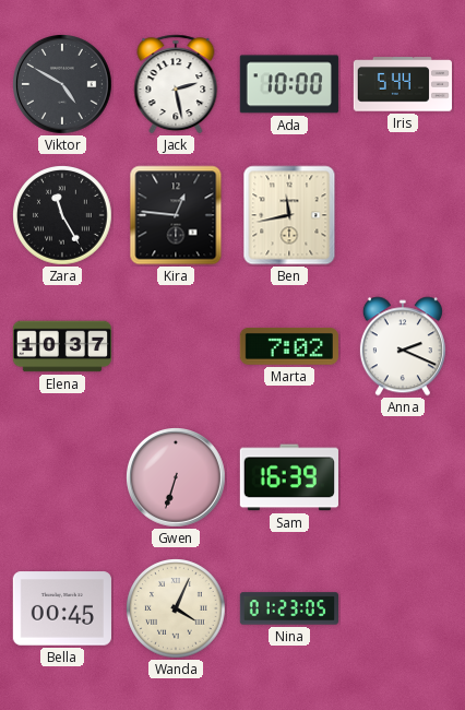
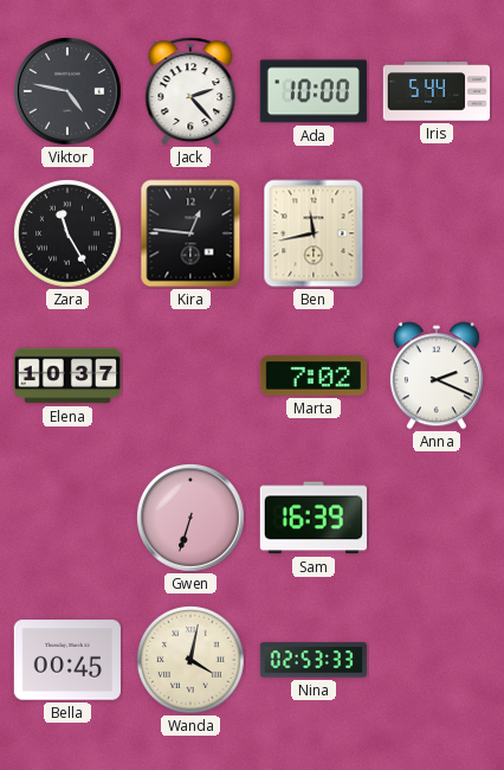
Viktor: 4:50 -> 4:47 (69, 92)
Jack: 2:28 -> 2:23 (190, 91)
Wanda: 4:04 -> 4:02 (192, 661)
Nina: 01:23 -> 02:53 (312, 660)
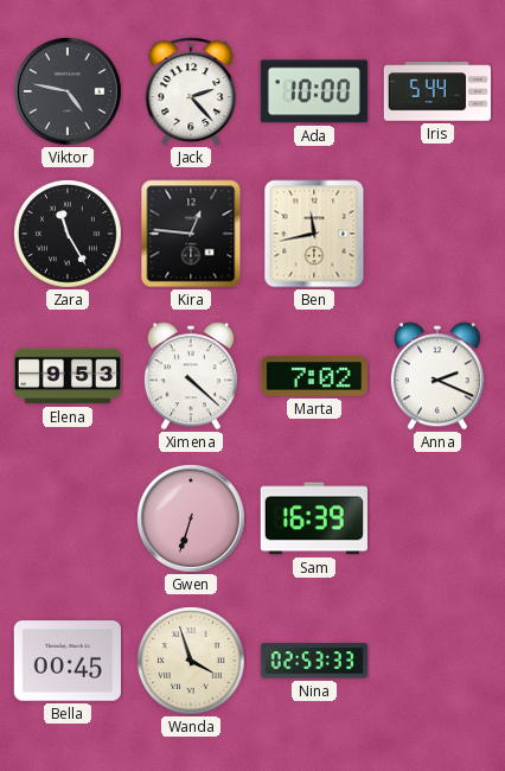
Elena: 10:37 -> 9:53 (66, 376)
Ximena: none -> 4:22 (191, 376)
Wanda: 4:02 -> 3:57 (192, 662)
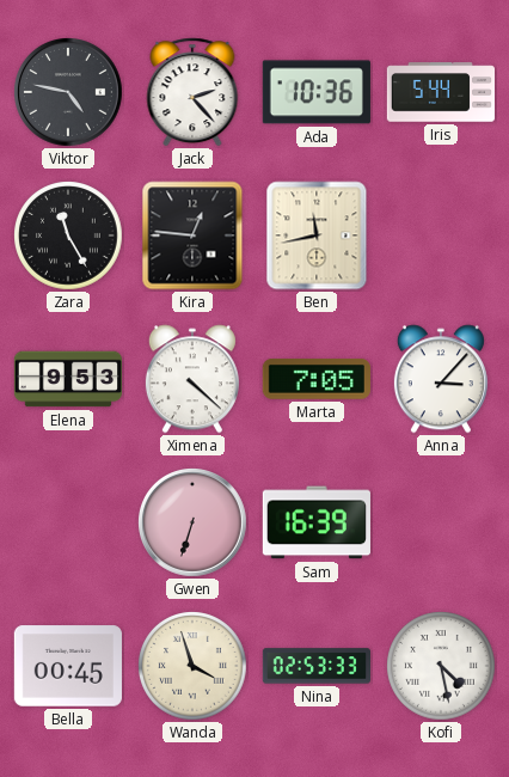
Ada: 10:00 -> 10:36 (317, 92)
Marta: 7:02 -> 7:05 (317, 380)
Anna: 2:19 -> 3:07 (441, 379)
Kofi: none -> 4:28 (442, 667)
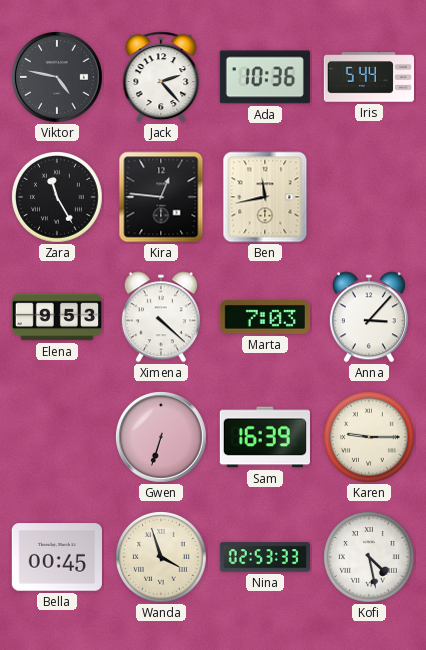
Marta: 7:05 -> 7:03 (265, 318)
Karen: none -> 9:15 (370, 438)
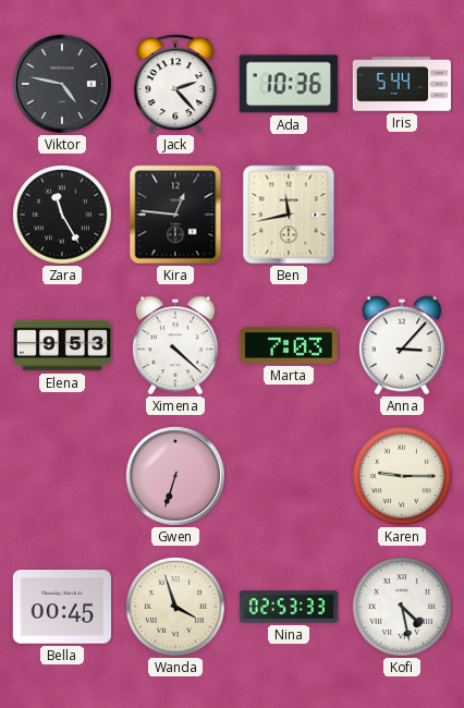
Sam: 16:39 -> none (265, 437)
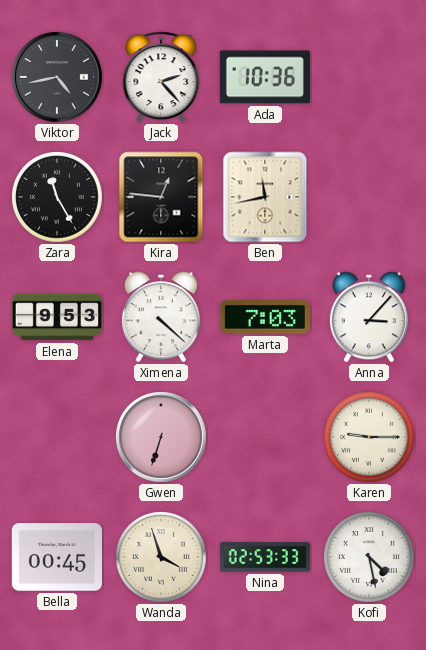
Viktor: 4:47 -> 4:43 (58, 78)
Iris: 5:44 -> none (401, 84)
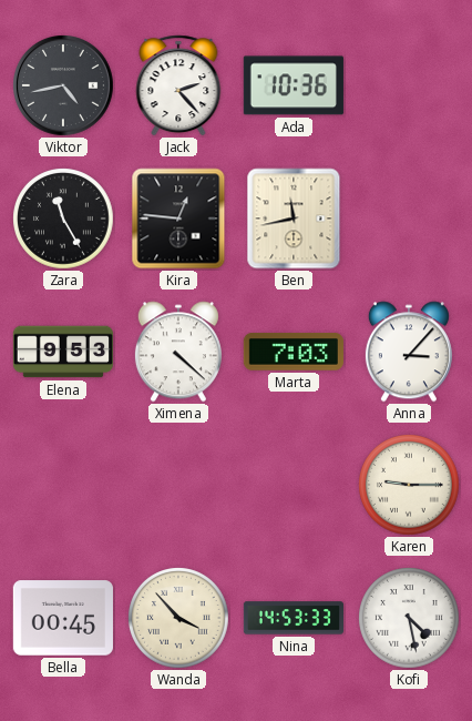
Gwen: 6:33 -> none (162, 438)
Wanda: 3:57 -> 3:53 (179, 619)
Nina: 02:53 -> 14:53 (293, 618)
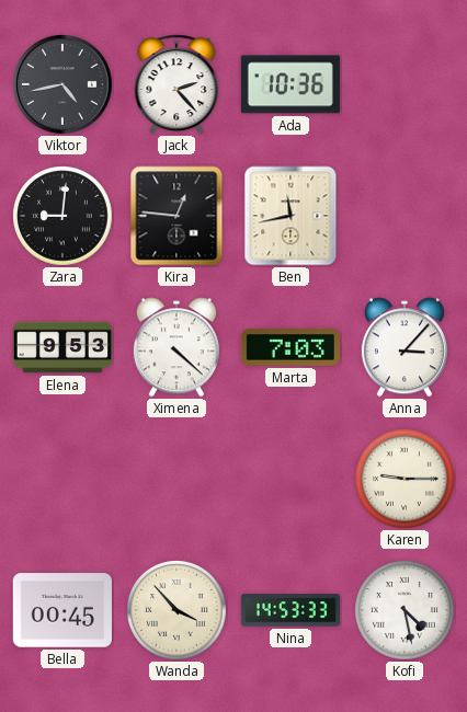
Zara: 11:25 -> 9:01 (64, 217)
